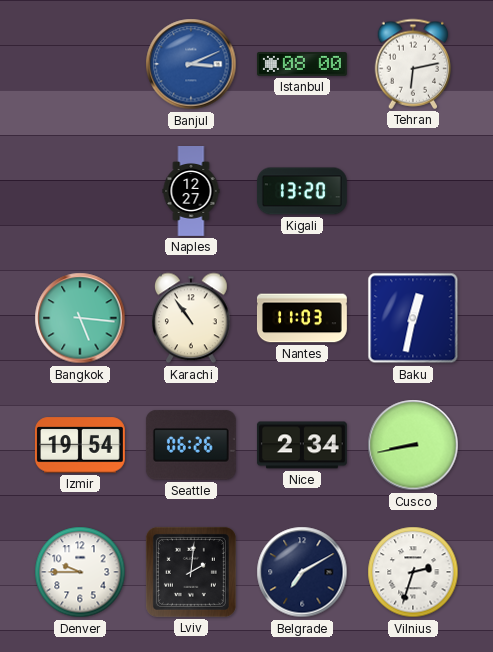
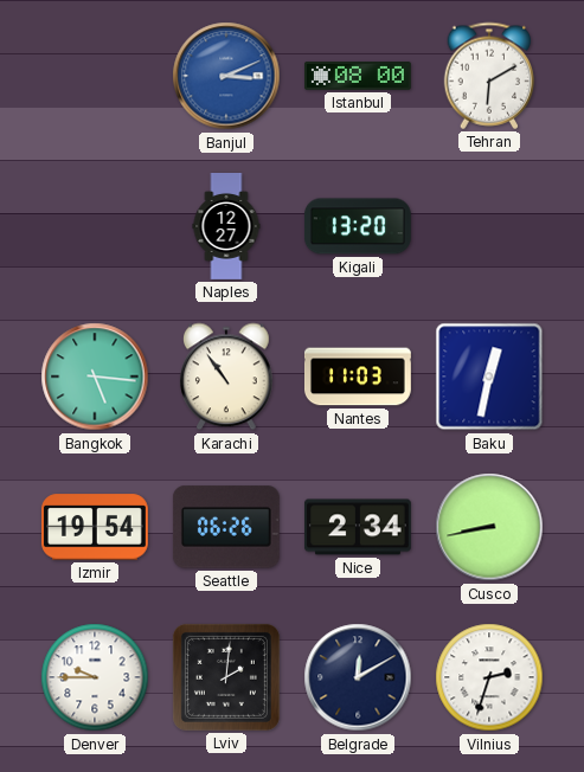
Tehran: 6:13 -> 6:10 (489, 76)
Belgrade: 7:10 -> 12:10 (358, 677)
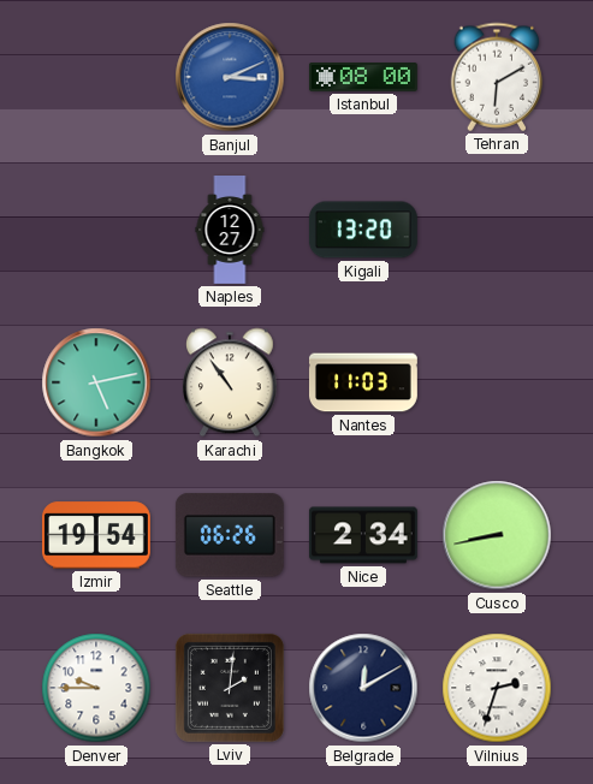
Bangkok: 5:16 -> 5:13 (96, 382)
Baku: 12:32 -> none (489, 377)
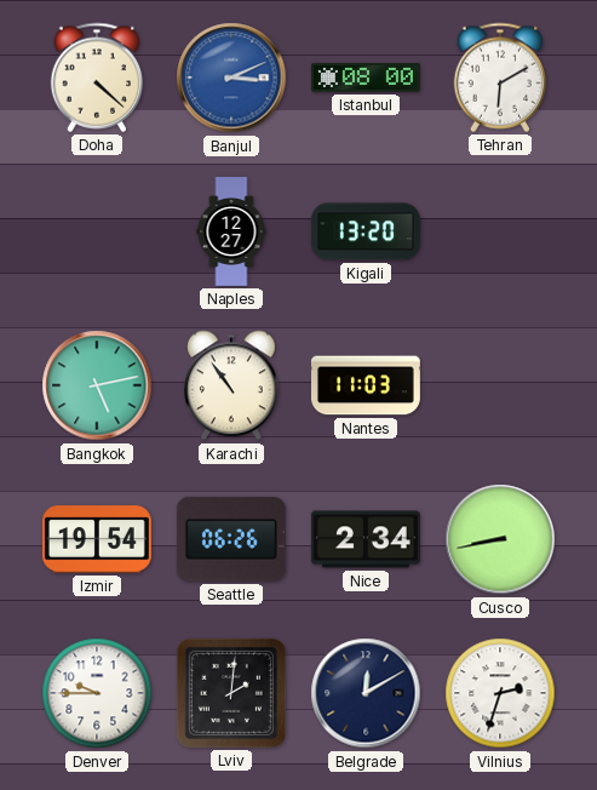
Doha: none -> 4:22 (97, 78)
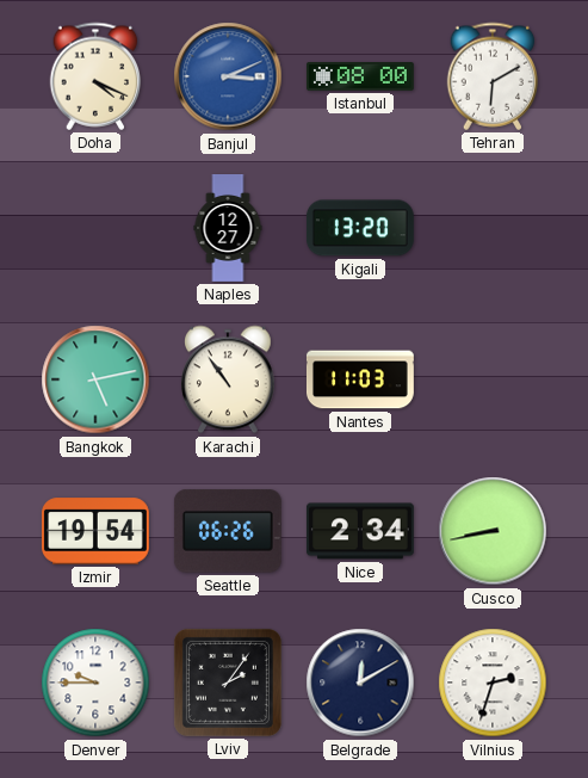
Doha: 4:22 -> 4:19 (95, 76)
Lviv: 2:01 -> 2:06 (228, 683)
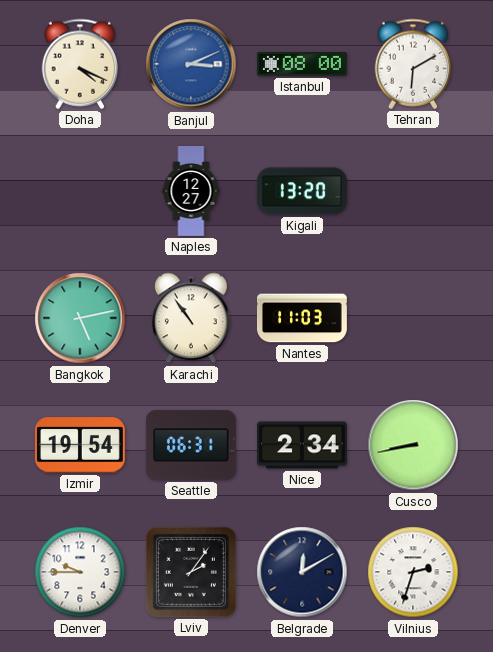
Seattle: 06:26 -> 06:31 (191, 445)
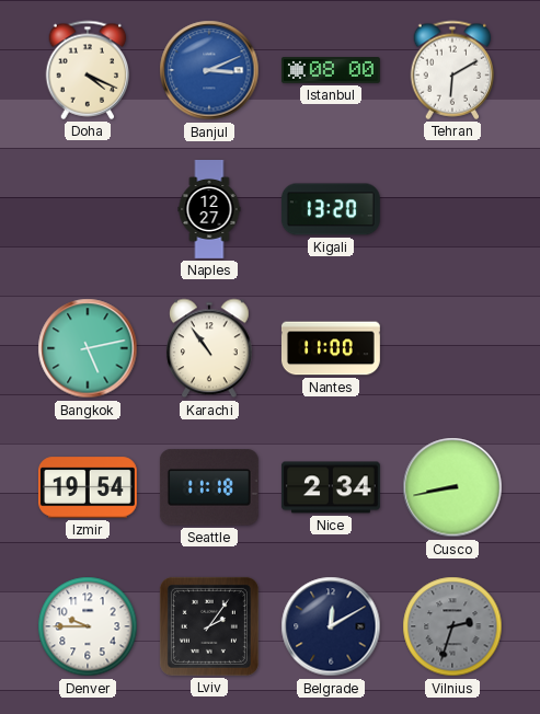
Nantes: 11:03 -> 11:00 (331, 348)
Seattle: 06:31 -> 11:18 (209, 487)
Vilnius dial: white -> grey (452, 626)
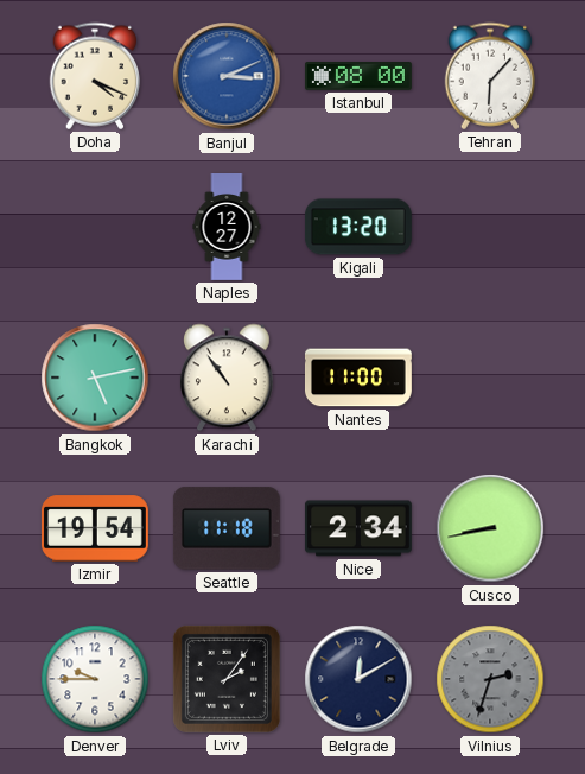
Tehran: 6:10 -> 6:07 (490, 76)
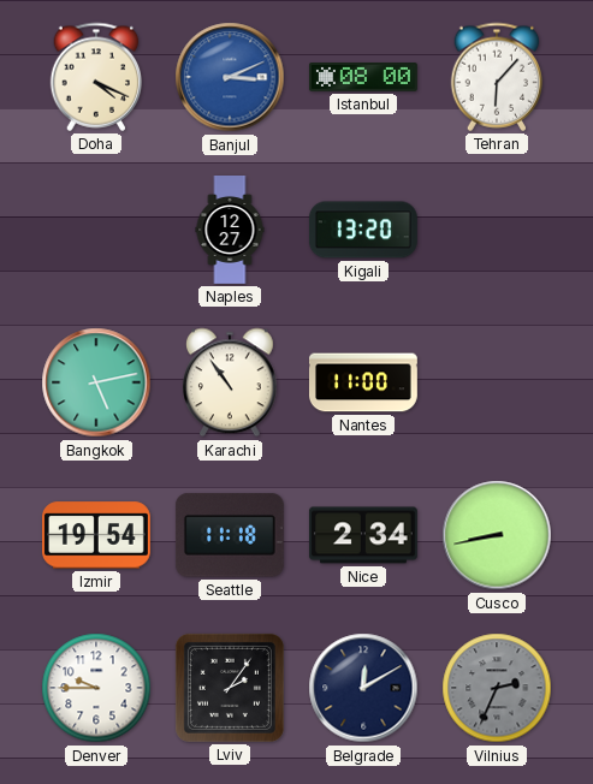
Vilnius: 2:33 -> 2:34 (497, 688)
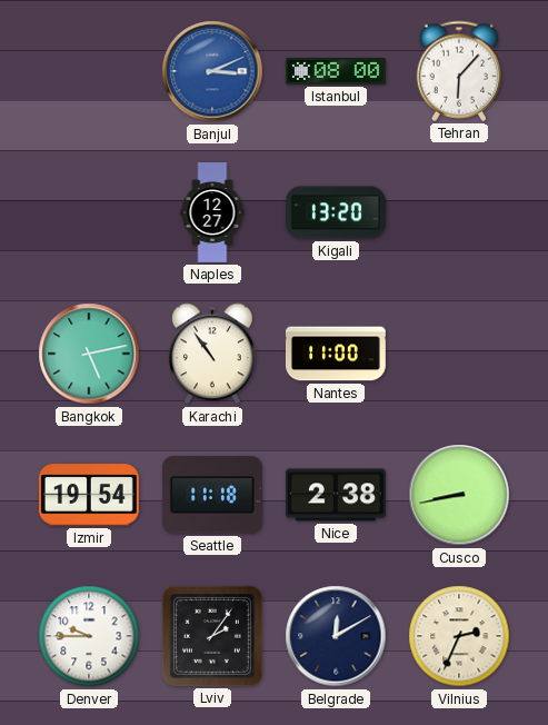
Doha: 4:19 -> none (96, 77)
Nice: 2:34 -> 2:38 (336, 495)
Vilnius dial: grey -> cream (459, 636)
